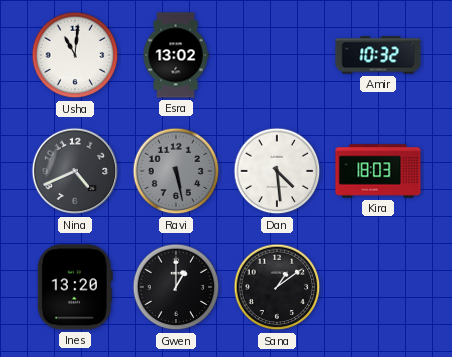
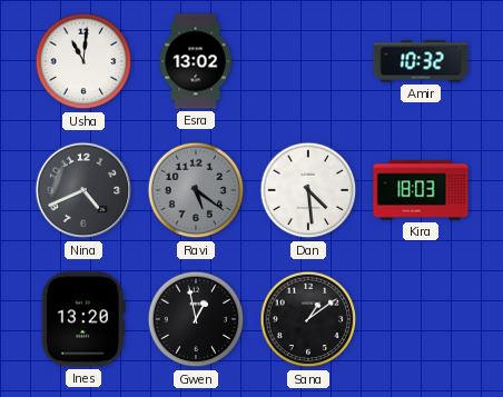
Ravi: 5:28 -> 5:21 (196, 190)
Gwen: 1:00 -> 12:58 (196, 319)
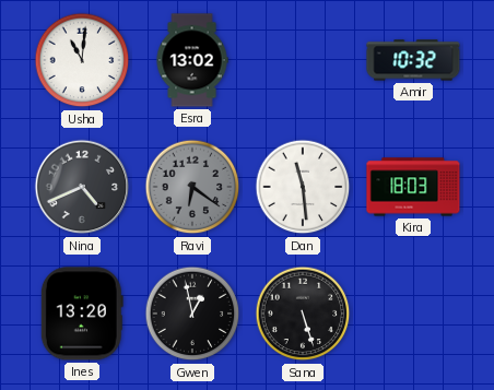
Ravi: 5:21 -> 6:21 (192, 187)
Dan: 4:29 -> 11:29 (303, 187)
Sana: 1:09 -> 5:27 (303, 314)
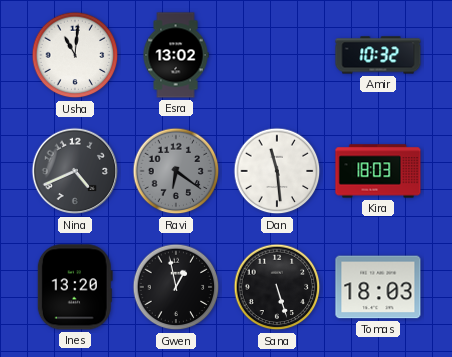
Tomas: none -> 18:03 (378, 287)
